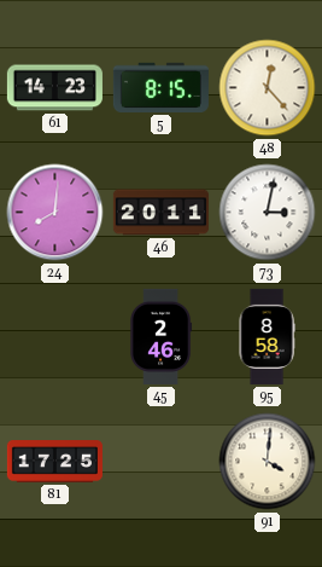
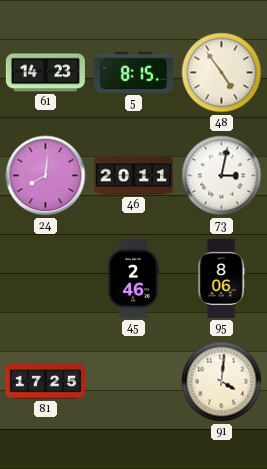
48: 12:23 -> 4:54 (222, 73)
95: 8:58 -> 8:06 (221, 278)
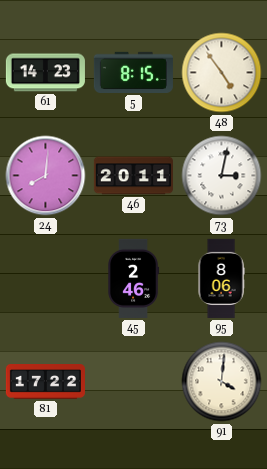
81: 17:25 -> 17:22 (45, 382)
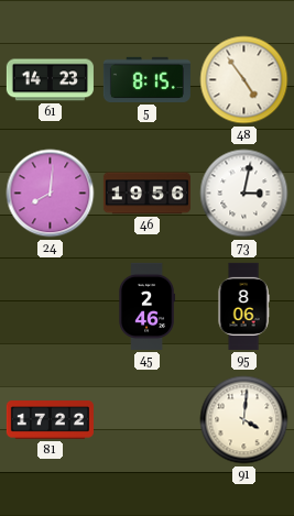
46: 20:11 -> 19:56 (146, 194)
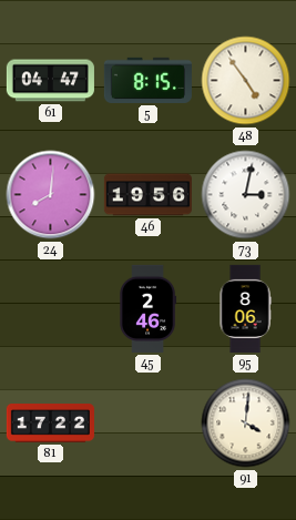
61: 14:23 -> 04:47 (50, 81)
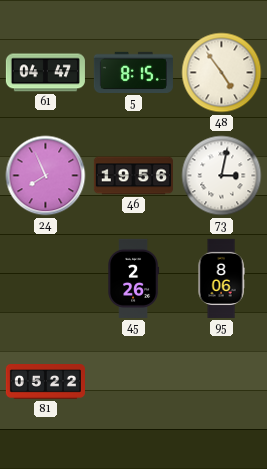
24: 8:01 -> 7:56 (46, 176)
45: 2:46 -> 2:26 (134, 278)
81: 17:22 -> 05:22 (45, 382)
91: 4:01 -> none (246, 424)
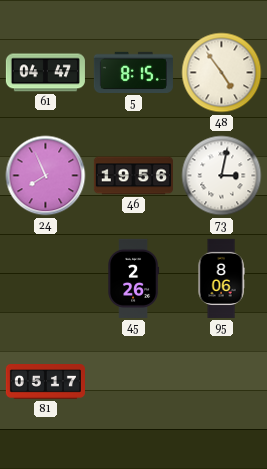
81: 05:22 -> 05:17 (45, 382)
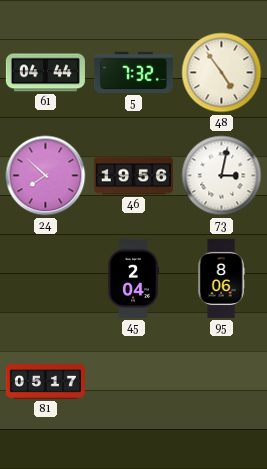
61: 04:47 -> 04:44 (45, 73)
5: 8:15 -> 7:32 (133, 72)
24: 7:56 -> 7:52 (46, 176)
45: 2:26 -> 2:04 (134, 278)
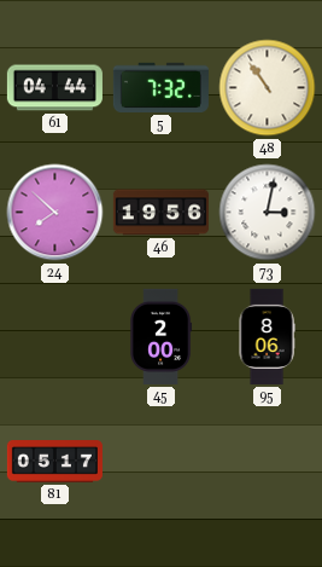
48: 4:54 -> 10:54 (268, 88)
45: 2:04 -> 2:00 (162, 336)
